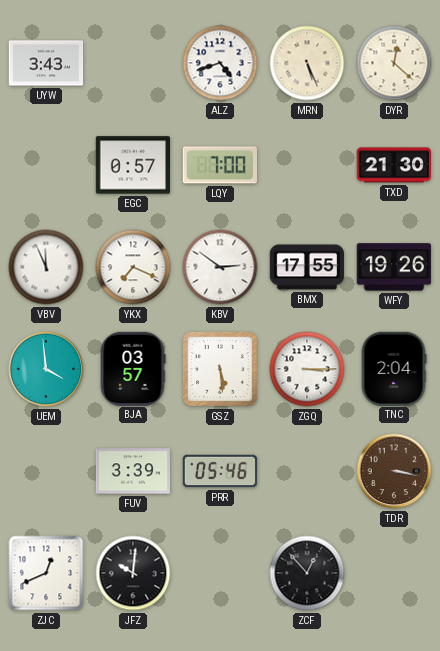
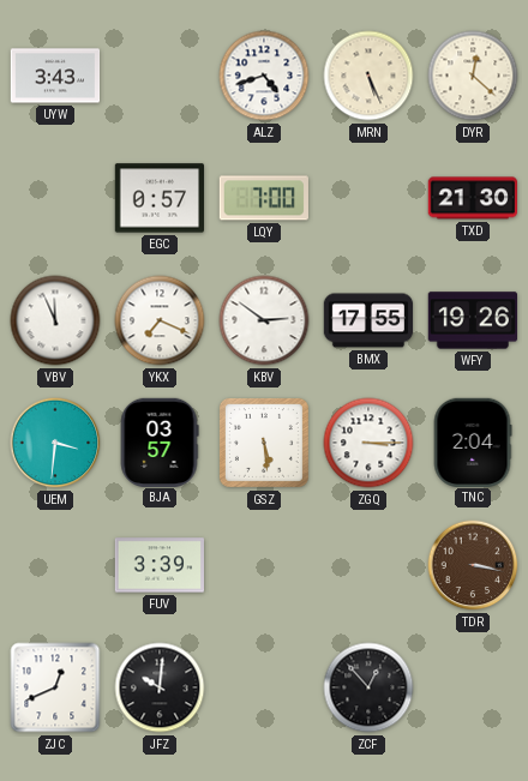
UEM: 3:59 -> 3:31 (55, 443)
PRR: 05:46 -> none (220, 471)
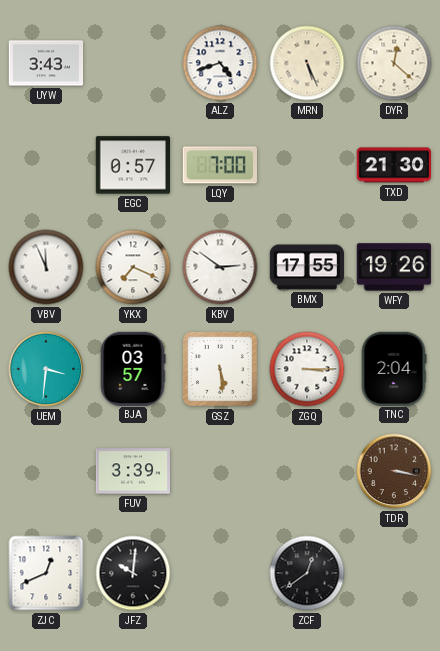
ZCF: 12:53 -> 12:39 (307, 573)
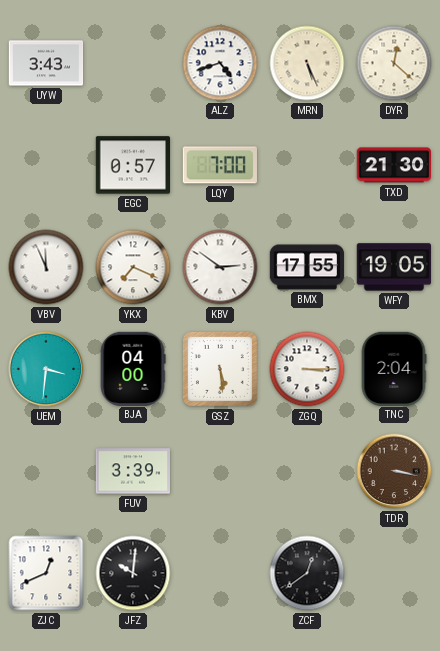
WFY: 19:26 -> 19:05 (393, 267)
BJA: 03:57 -> 04:00 (133, 368)
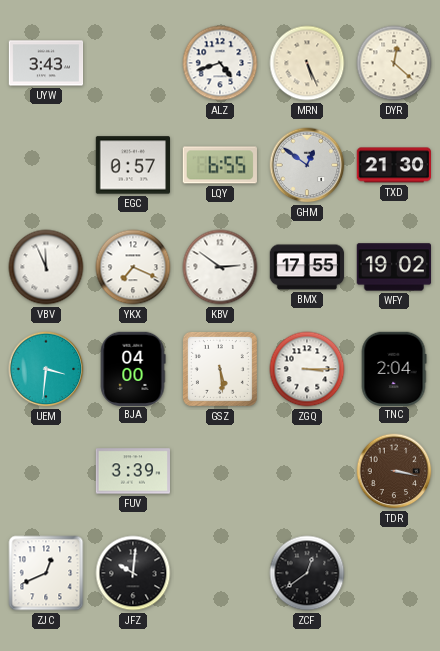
LQY: 7:00 -> 6:55 (220, 165)
GHM: none -> 12:51 (307, 165)
WFY: 19:05 -> 19:02 (393, 267)
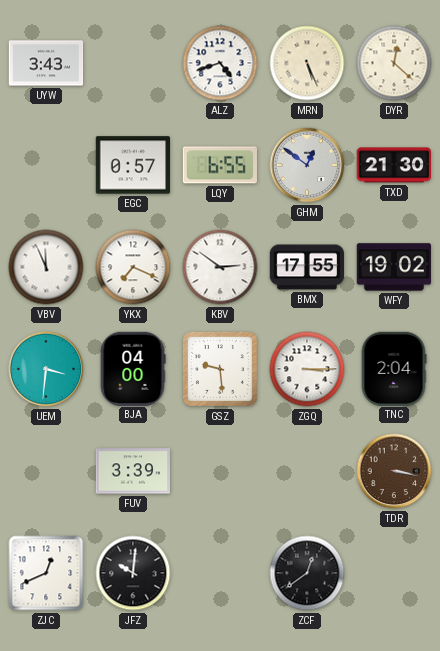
GSZ: 5:29 -> 9:29 (220, 369)
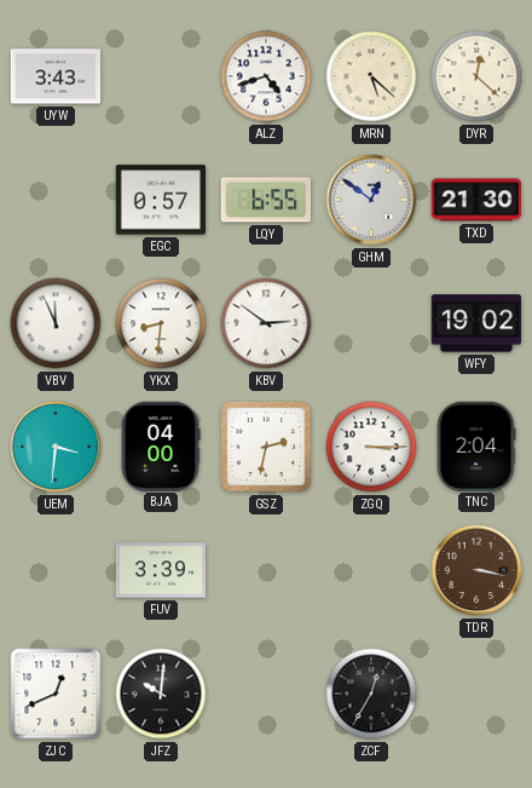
MRN: 5:26 -> 5:22 (371, 76)
YKX: 7:19 -> 8:31 (161, 323)
BMX: 17:55 -> none (307, 267)
GSZ: 9:29 -> 2:32 (266, 447)
ZCF: 12:39 -> 12:35 (371, 694)
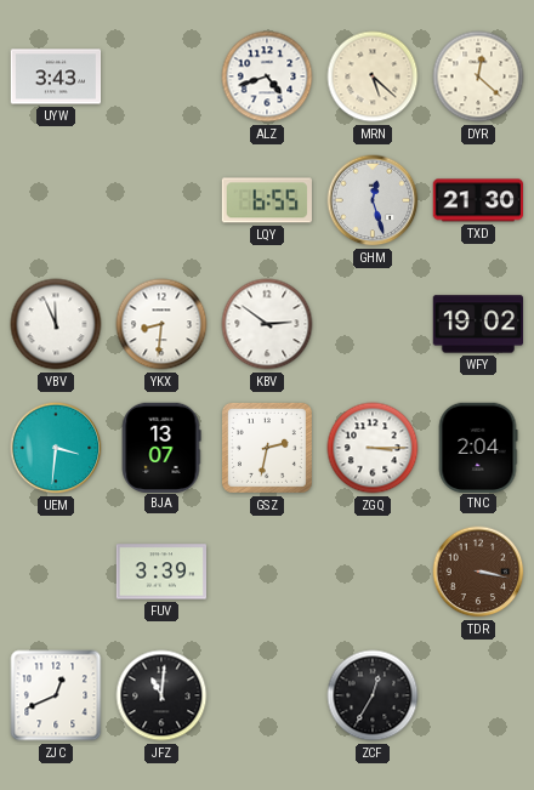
EGC: 0:57 -> none (160, 200)
GHM: 12:51 -> 12:27 (373, 200)
BJA: 04:00 -> 13:07 (161, 447)
JFZ: 10:01 -> 11:01 (161, 695)
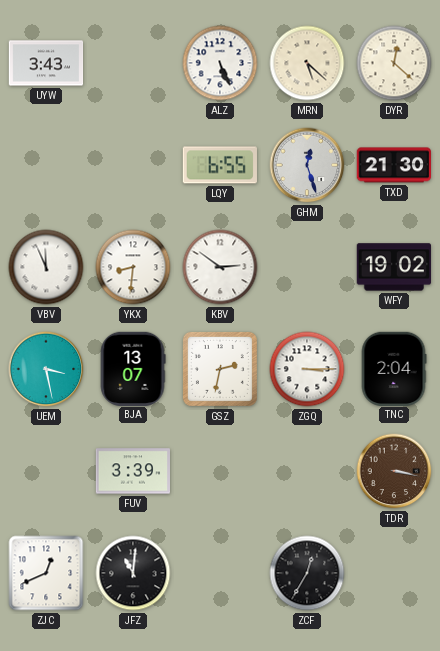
ALZ: 4:42 -> 5:26 (220, 63)
UEM: 3:31 -> 3:28 (46, 369)
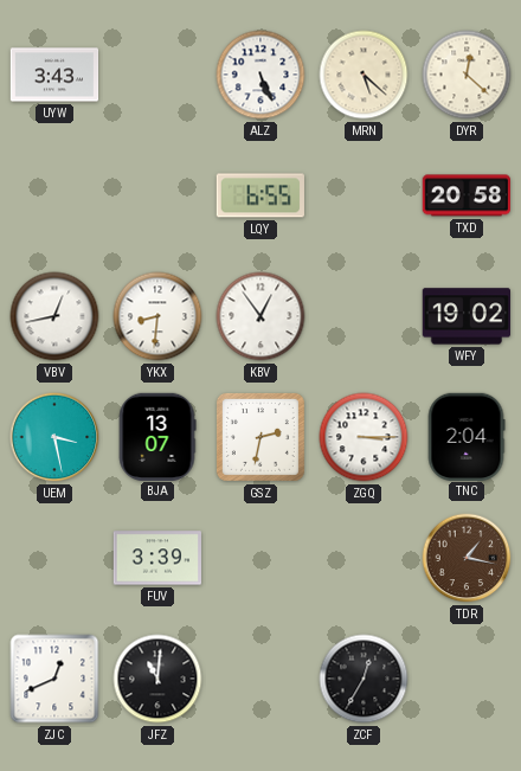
GHM: 12:27 -> none (307, 165)
TXD: 21:30 -> 20:58 (465, 195)
VBV: 11:56 -> 12:43 (54, 316)
KBV: 2:51 -> 12:54 (260, 316)
TDR: 3:17 -> 1:17 (467, 558)
